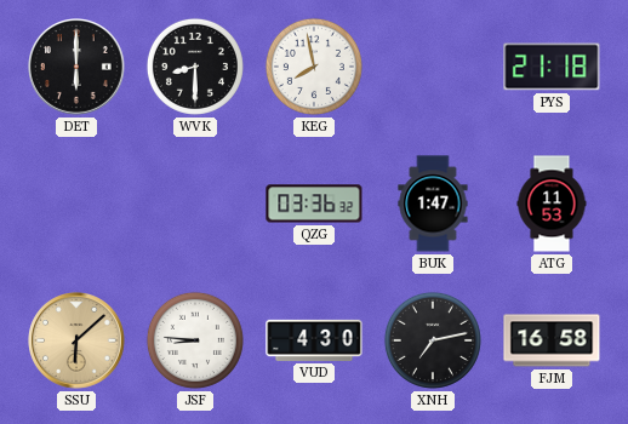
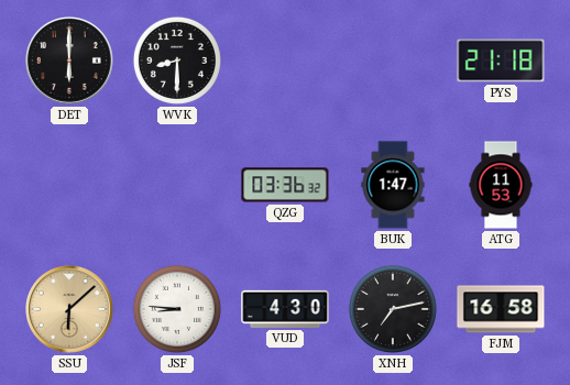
KEG: 7:58 -> none (314, 67)
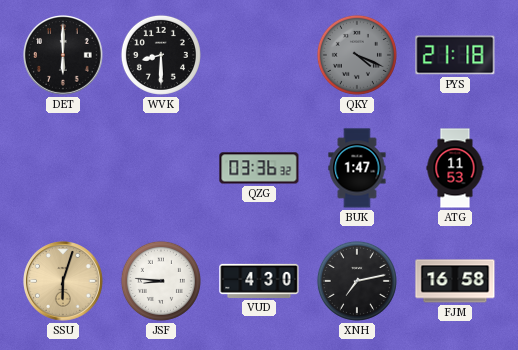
QKY: none -> 4:19 (357, 55)
SSU: 6:08 -> 6:03 (64, 282)
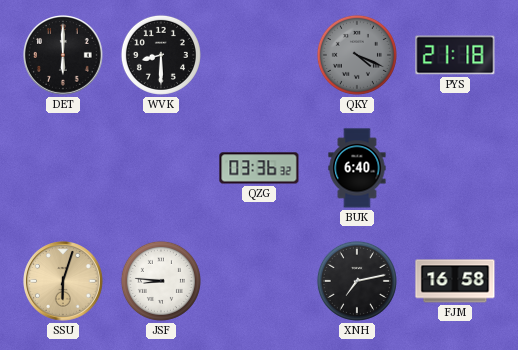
BUK: 1:47 -> 6:40 (357, 168)
ATG: 11:53 -> none (455, 168)
VUD: 4:30 -> none (259, 281)
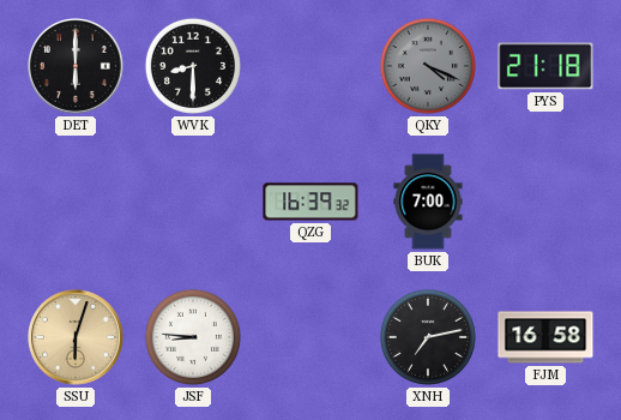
QZG: 03:36 -> 16:39 (310, 202)
BUK: 6:40 -> 7:00 (428, 202)
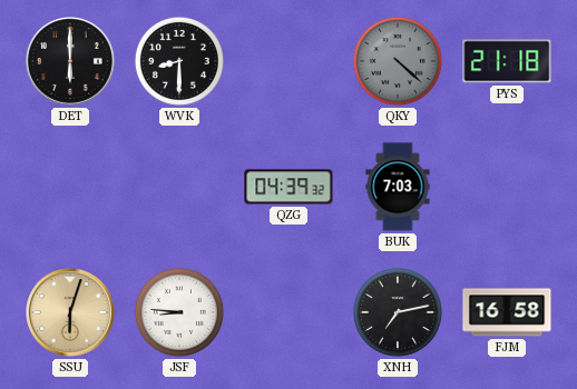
QKY: 4:19 -> 4:22 (398, 61)
QZG: 16:39 -> 04:39 (288, 187)
BUK: 7:00 -> 7:03 (398, 187)
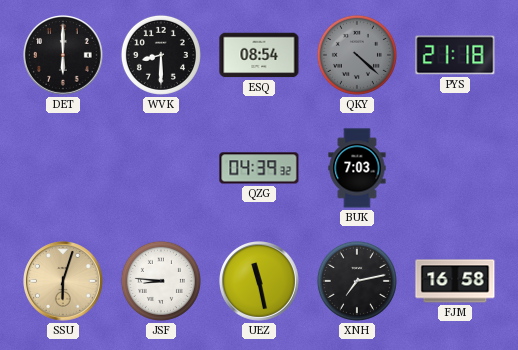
ESQ: none -> 08:54 (259, 55)
UEZ: none -> 11:28 (260, 282)
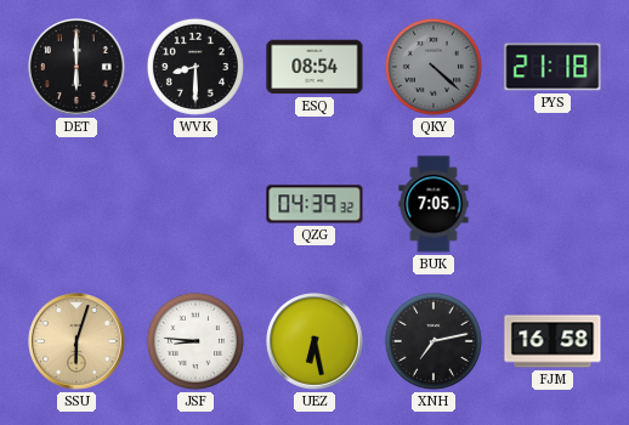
BUK: 7:03 -> 7:05 (433, 204)
UEZ: 11:28 -> 6:28 (316, 342)
